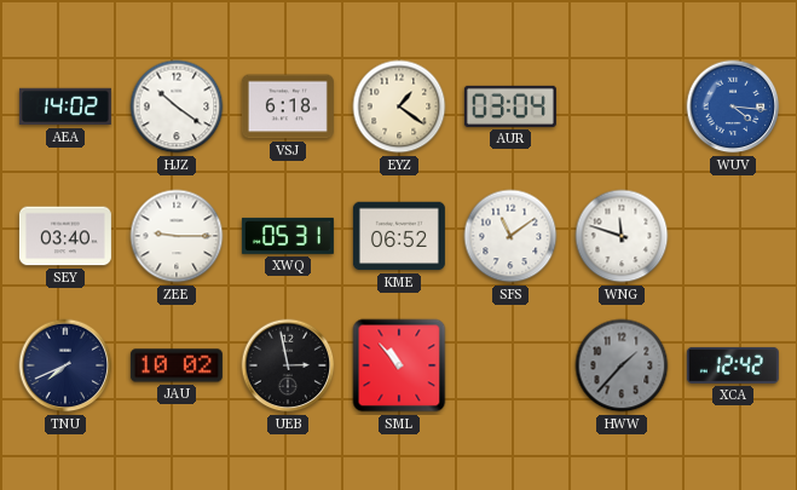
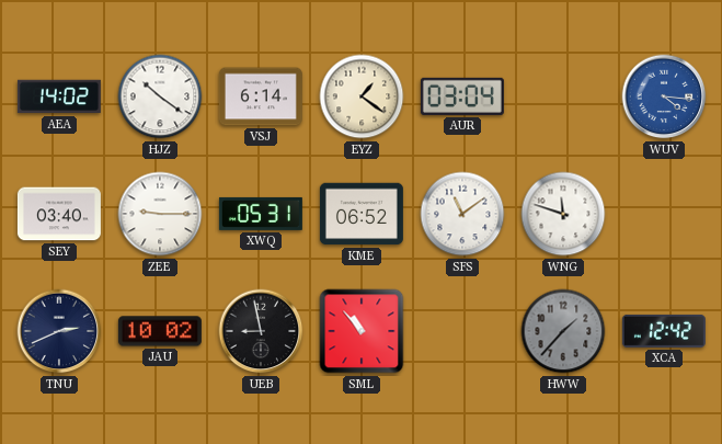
VSJ: 6:18 -> 6:14 (261, 96)
TNU: 7:41 -> 2:41 (59, 331)
UEB: 2:58 -> 8:58 (261, 331)
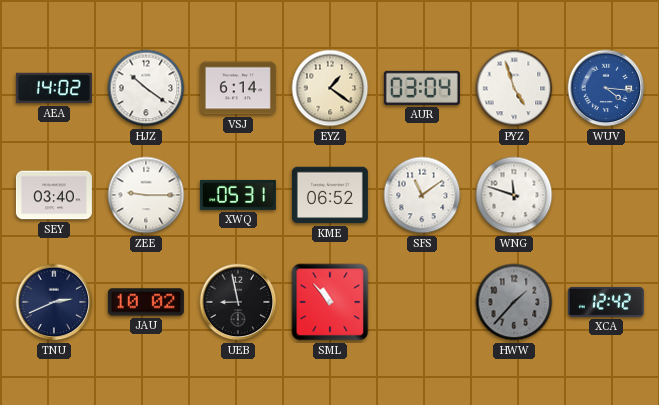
PYZ: none -> 4:57 (514, 88)
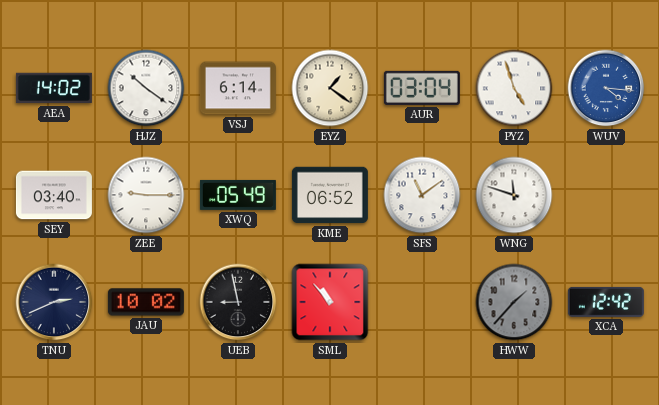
XWQ: 05:31 -> 05:49 (238, 195)
